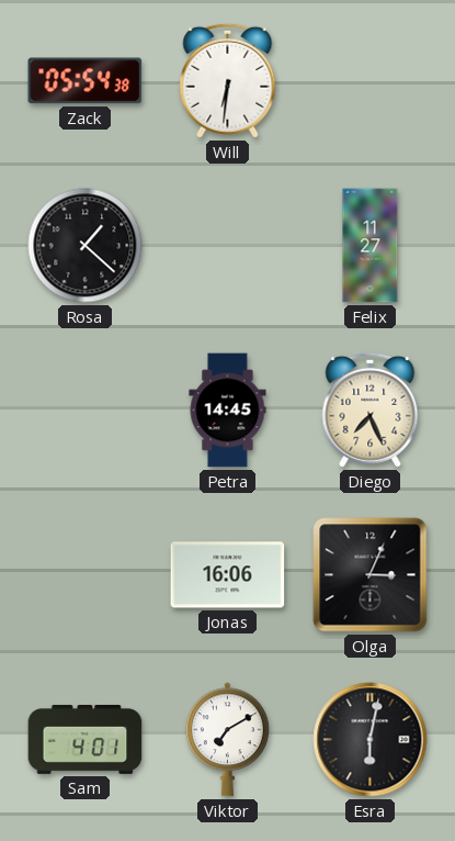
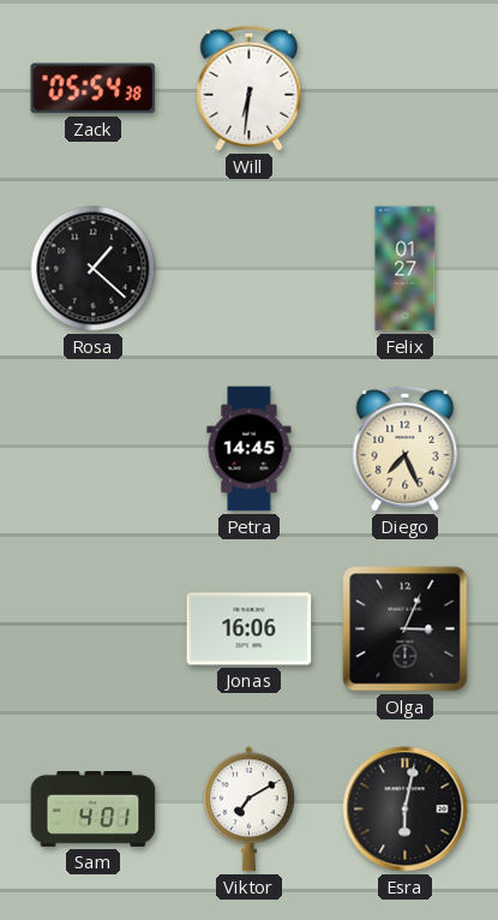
Felix: 11:27 -> 01:27 (406, 269)
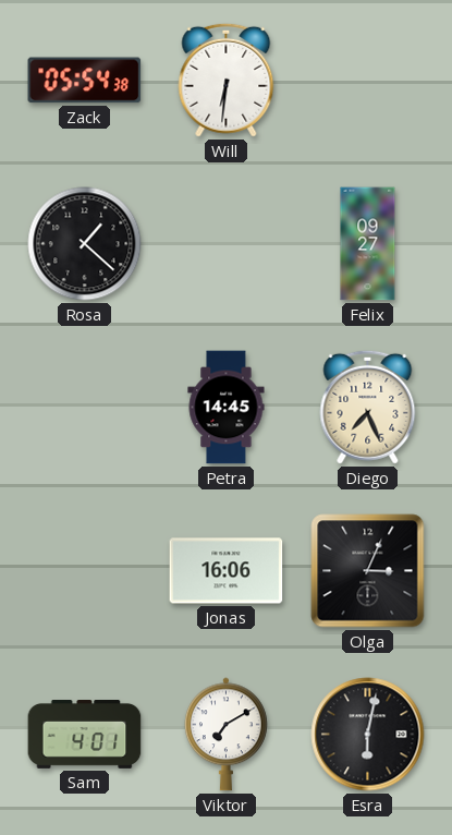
Felix: 01:27 -> 09:27 (368, 244)
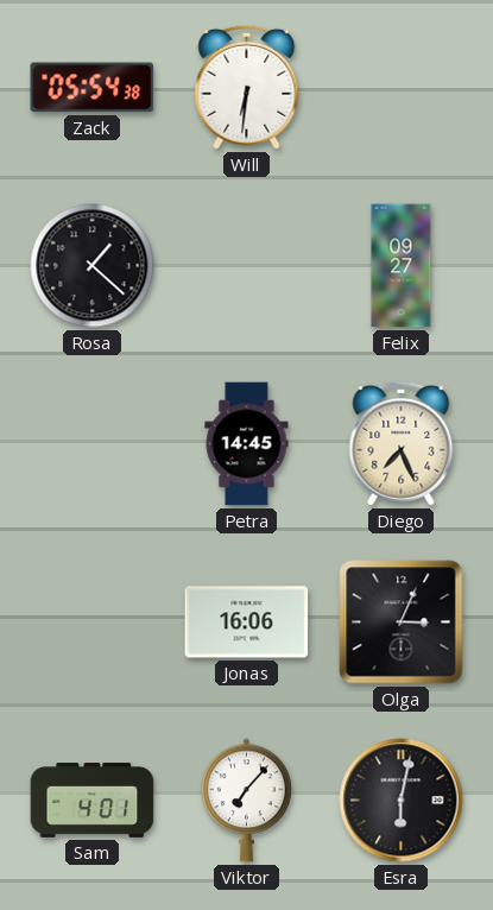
Viktor: 7:10 -> 7:07 (247, 801)
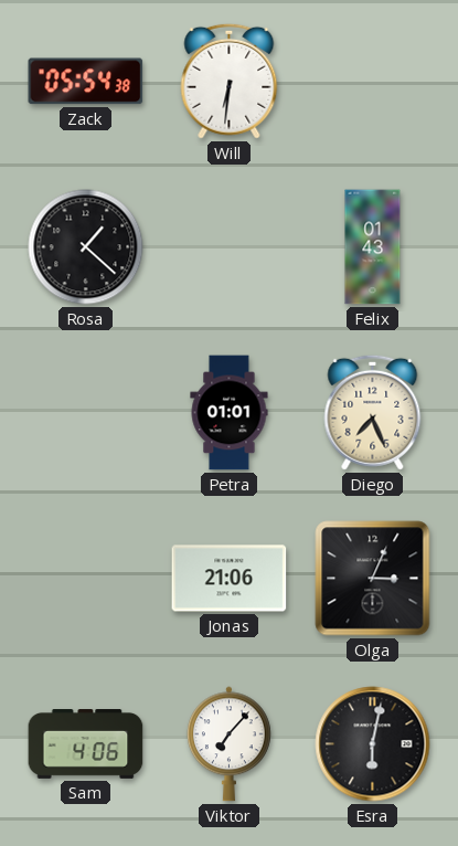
Felix: 09:27 -> 01:43 (373, 247)
Petra: 14:45 -> 01:01 (230, 413)
Jonas: 16:06 -> 21:06 (230, 579)
Sam: 4:01 -> 4:06 (86, 744)
